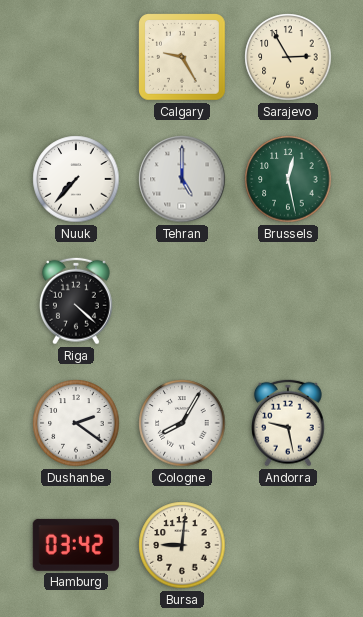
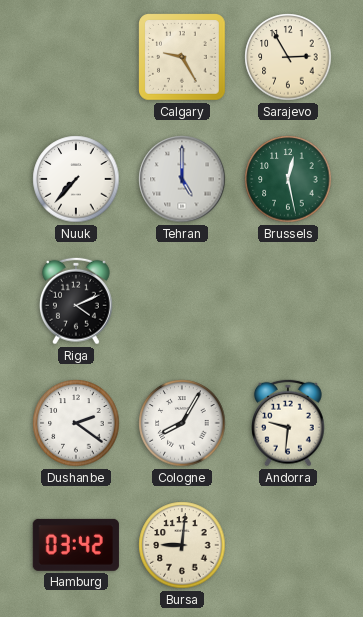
Riga: 4:22 -> 4:11 (77, 301)
Andorra: 9:28 -> 9:31 (289, 423)
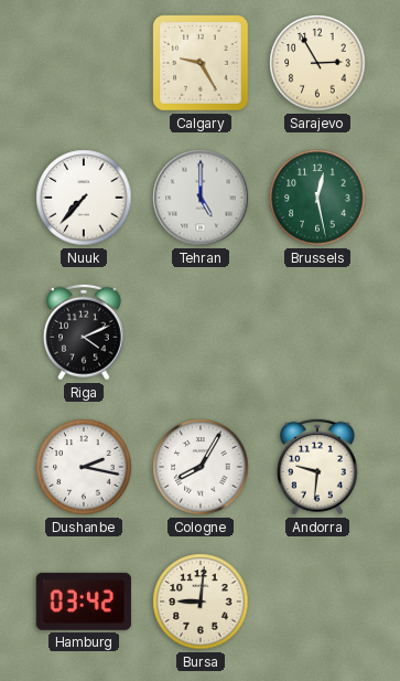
Dushanbe: 2:21 -> 2:17 (84, 467)
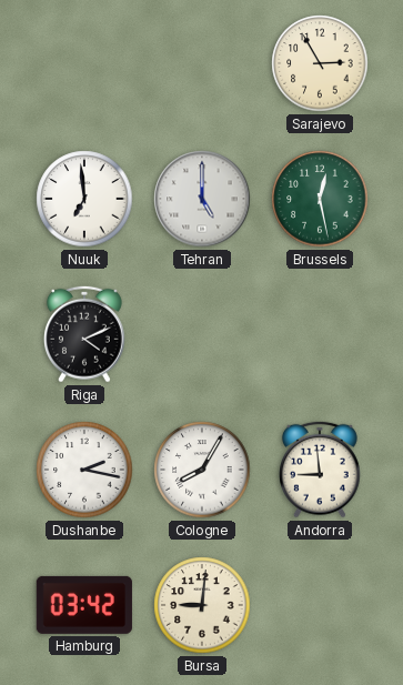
Calgary: 9:25 -> none (202, 64)
Nuuk: 7:37 -> 6:59 (84, 199)
Andorra: 9:31 -> 8:59 (321, 470)
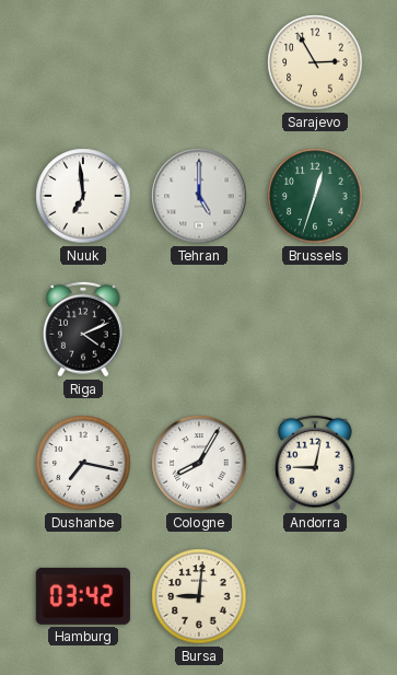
Brussels: 12:28 -> 12:33 (315, 196)
Dushanbe: 2:17 -> 7:17 (83, 463)
Andorra: 8:59 -> 9:02 (316, 463)
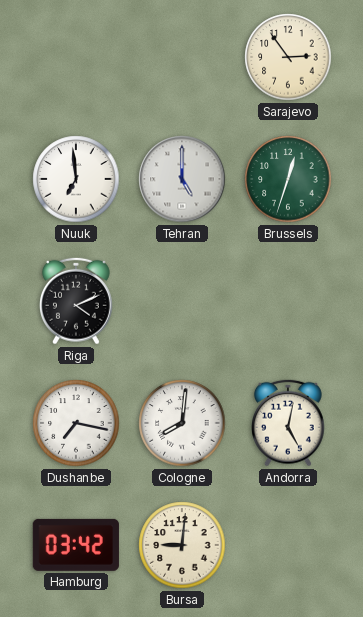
Sarajevo: 2:55 -> 2:54 (288, 57)
Cologne: 8:05 -> 8:01 (182, 423)
Andorra: 9:02 -> 5:02 (289, 423)
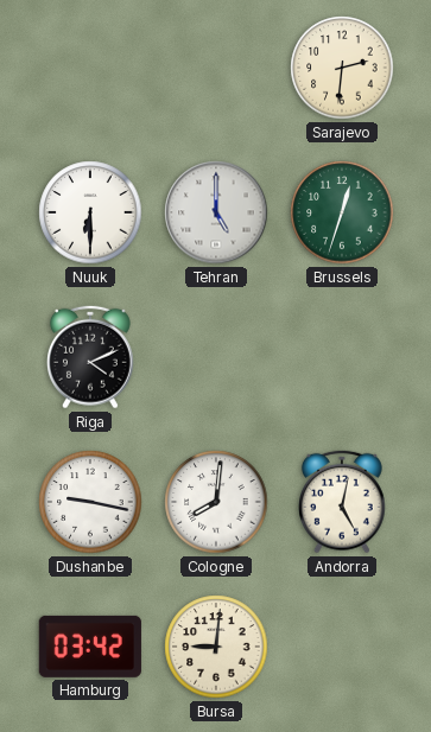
Sarajevo: 2:54 -> 2:31 (342, 68)
Nuuk: 6:59 -> 6:30 (90, 212)
Dushanbe: 7:17 -> 9:17 (90, 502)
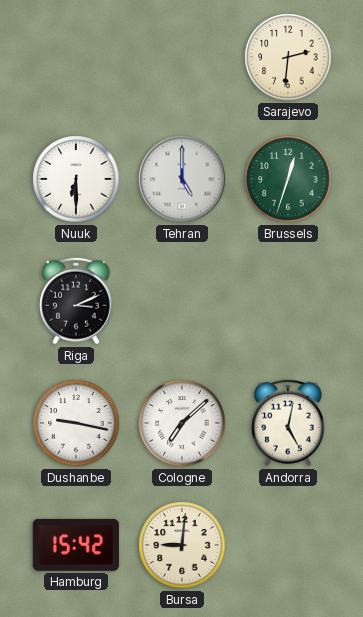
Riga: 4:11 -> 3:11 (77, 301)
Cologne: 8:01 -> 7:08 (182, 423)
Hamburg: 03:42 -> 15:42 (76, 545)
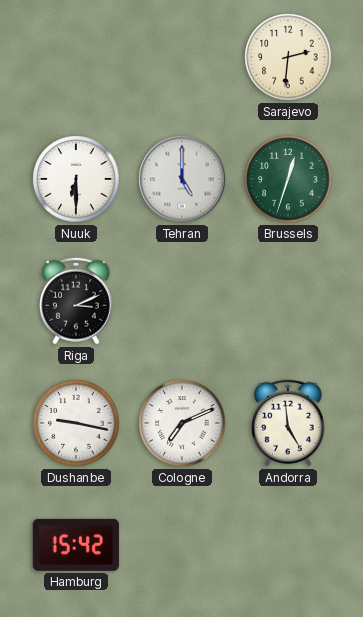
Cologne: 7:08 -> 7:11 (182, 423)
Andorra: 5:02 -> 4:59 (289, 423)
Bursa: 9:01 -> none (182, 545)
